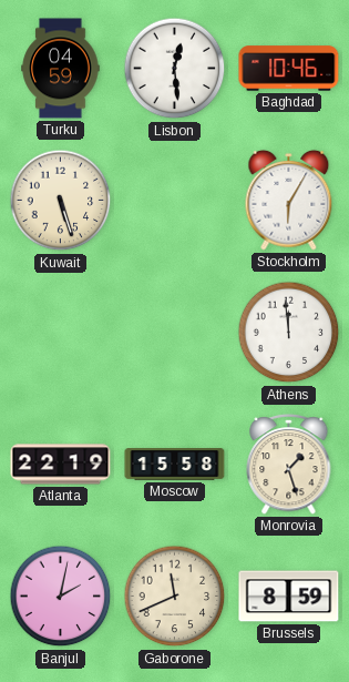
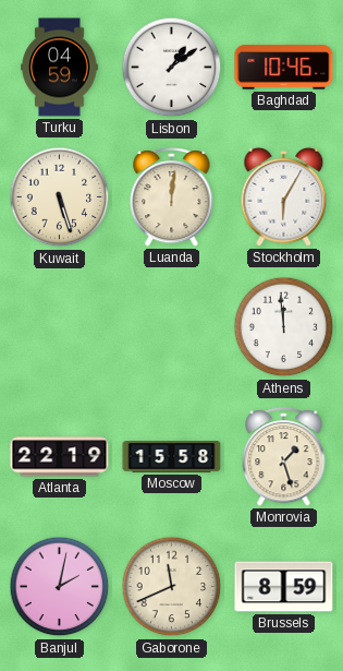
Lisbon: 12:29 -> 1:09 (172, 68)
Luanda: none -> 12:01 (172, 196)
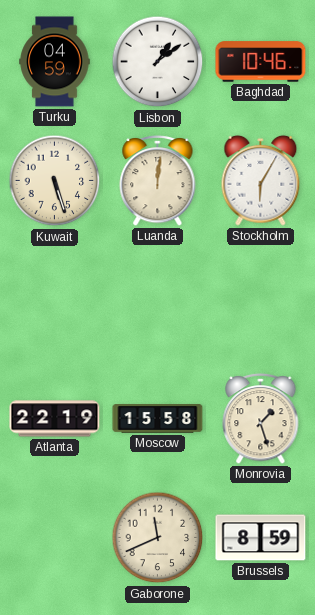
Athens: 11:59 -> none (284, 327)
Banjul: 2:02 -> none (60, 587)
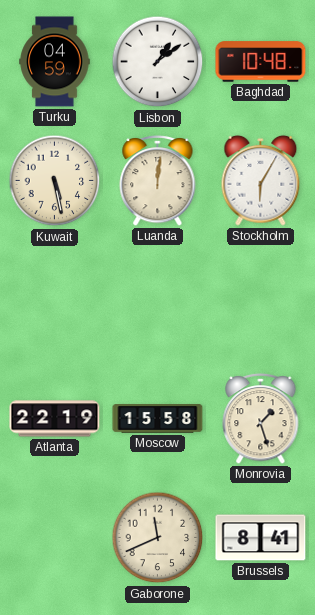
Baghdad: 10:46 -> 10:48 (261, 62)
Kuwait: 5:27 -> 5:28 (55, 181)
Brussels: 8:59 -> 8:41 (261, 538)
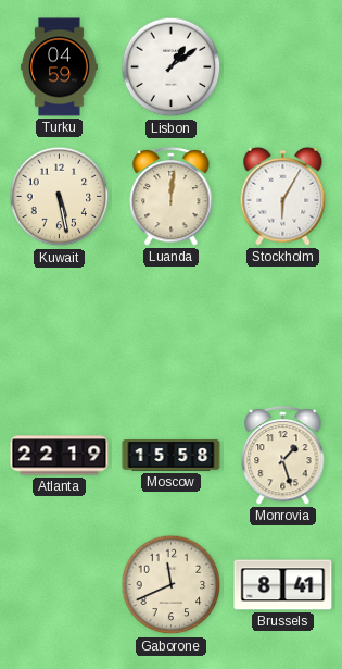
Baghdad: 10:48 -> none (261, 62)
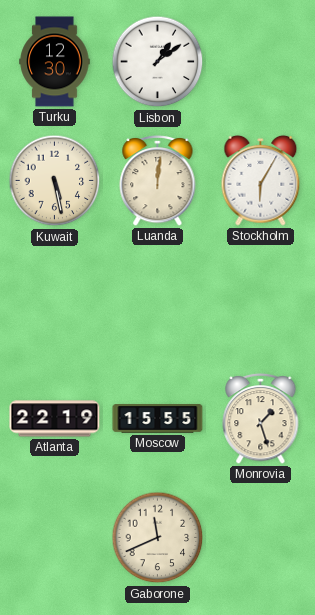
Turku: 04:59 -> 12:30 (55, 62)
Moscow: 15:58 -> 15:55 (158, 419)
Brussels: 8:41 -> none (283, 585)
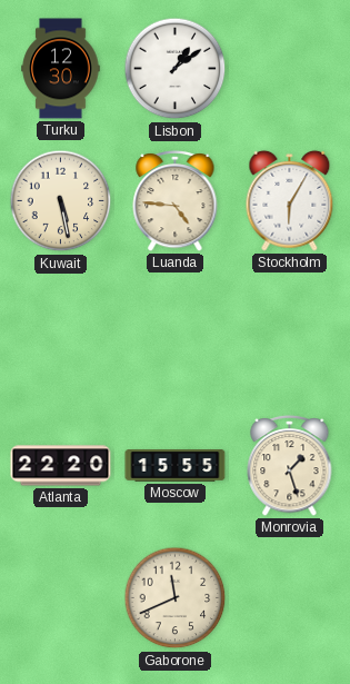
Luanda: 12:01 -> 4:46 (176, 200)
Atlanta: 22:19 -> 22:20 (61, 466)
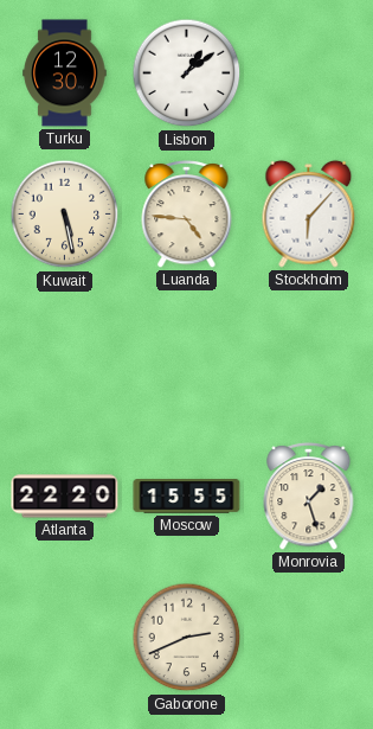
Stockholm: 6:05 -> 6:07 (309, 213)
Gaborone: 11:41 -> 2:41 (187, 638)
